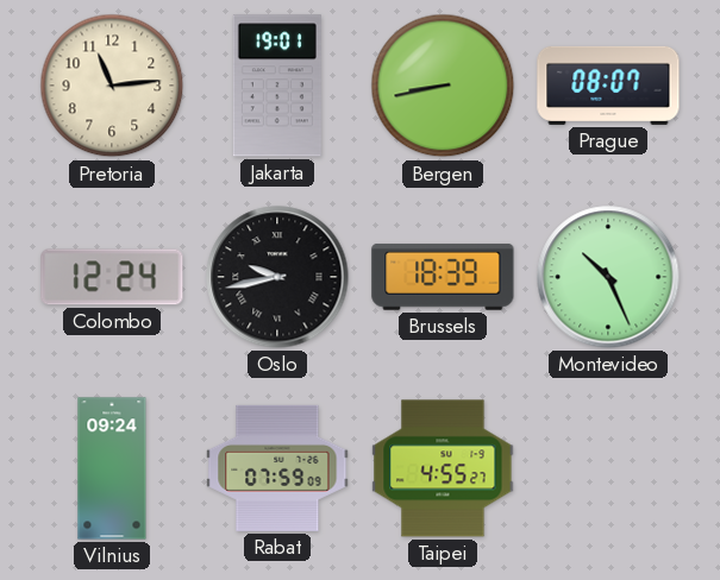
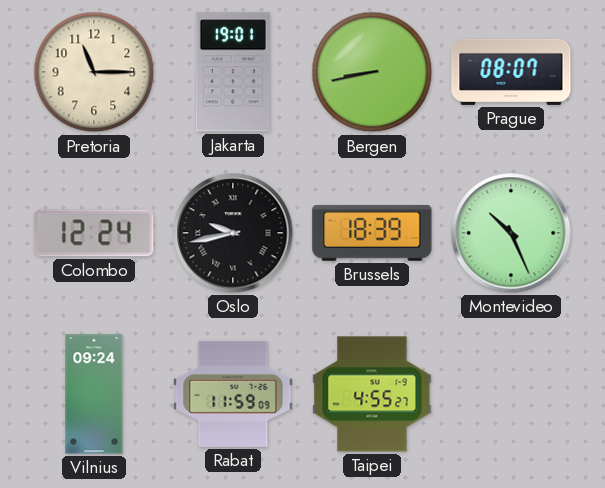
Pretoria: 11:14 -> 11:15 (94, 72)
Rabat: 07:59 -> 11:59 (233, 394)
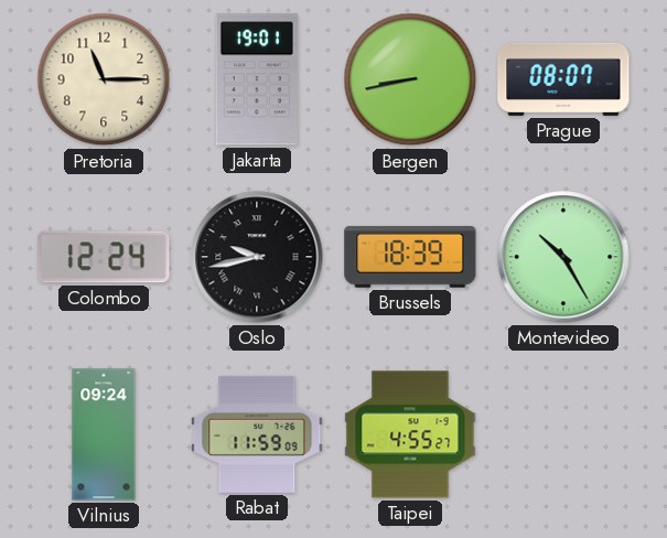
Montevideo: 10:26 -> 10:25 (563, 257)
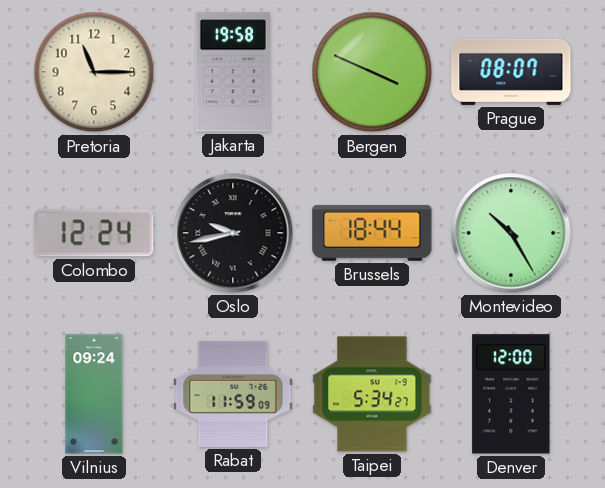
Jakarta: 19:01 -> 19:58 (233, 72)
Bergen: 8:43 -> 3:49 (372, 72)
Brussels: 18:39 -> 18:44 (372, 233)
Taipei: 4:55 -> 5:34 (372, 394)
Denver: none -> 12:00 (511, 394)
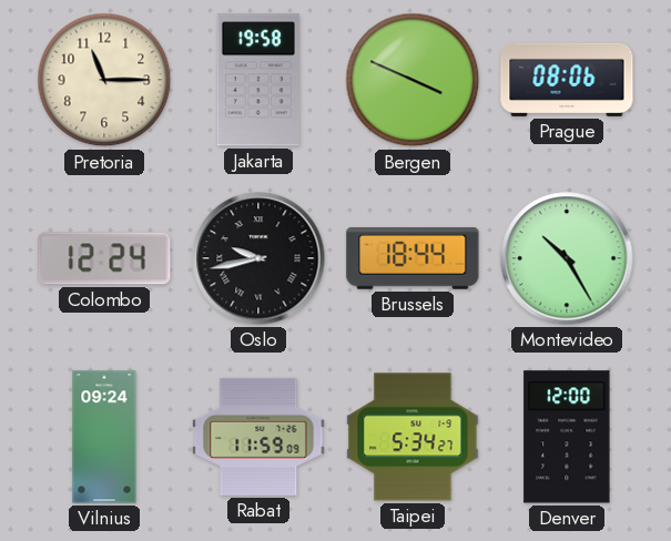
Prague: 08:07 -> 08:06 (567, 80)
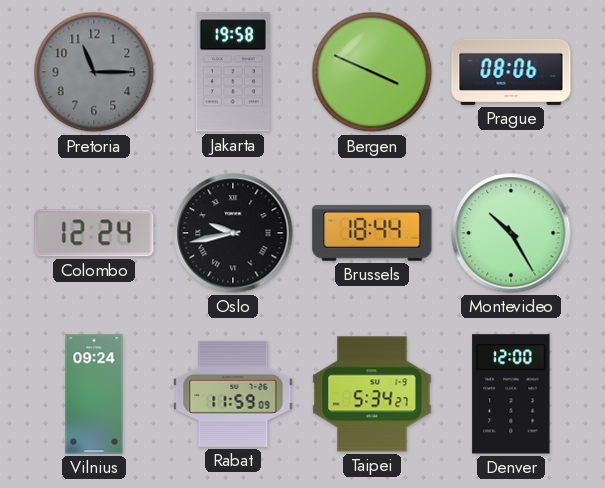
Pretoria dial: cream -> grey (94, 72)
